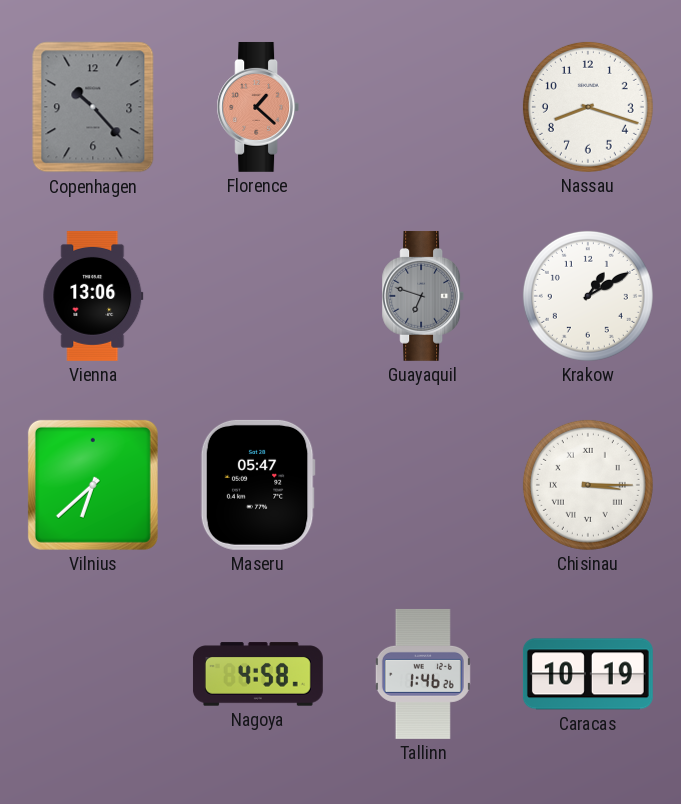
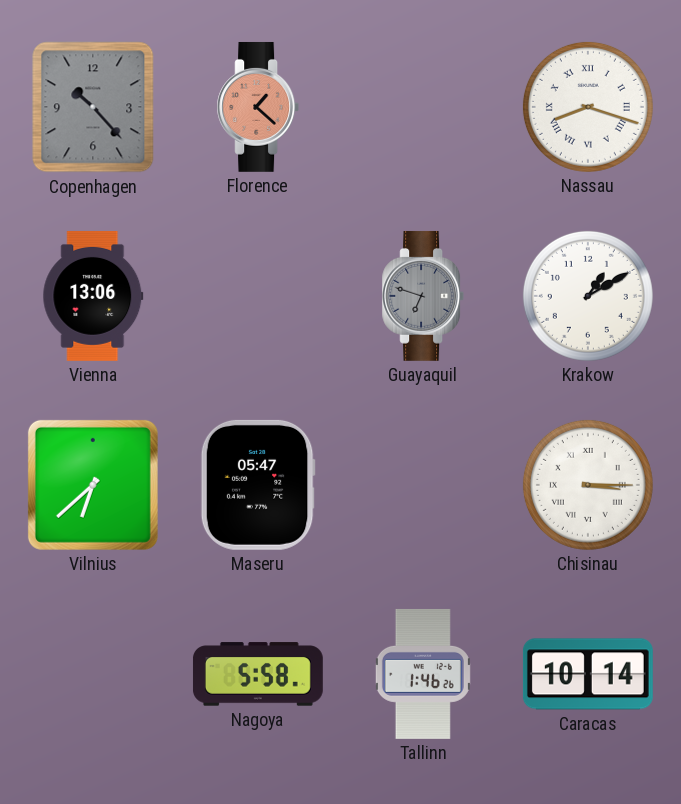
Nassau numerals: Arabic -> Roman (588, 107)
Nagoya: 4:58 -> 5:58 (258, 674)
Caracas: 10:19 -> 10:14 (588, 674)
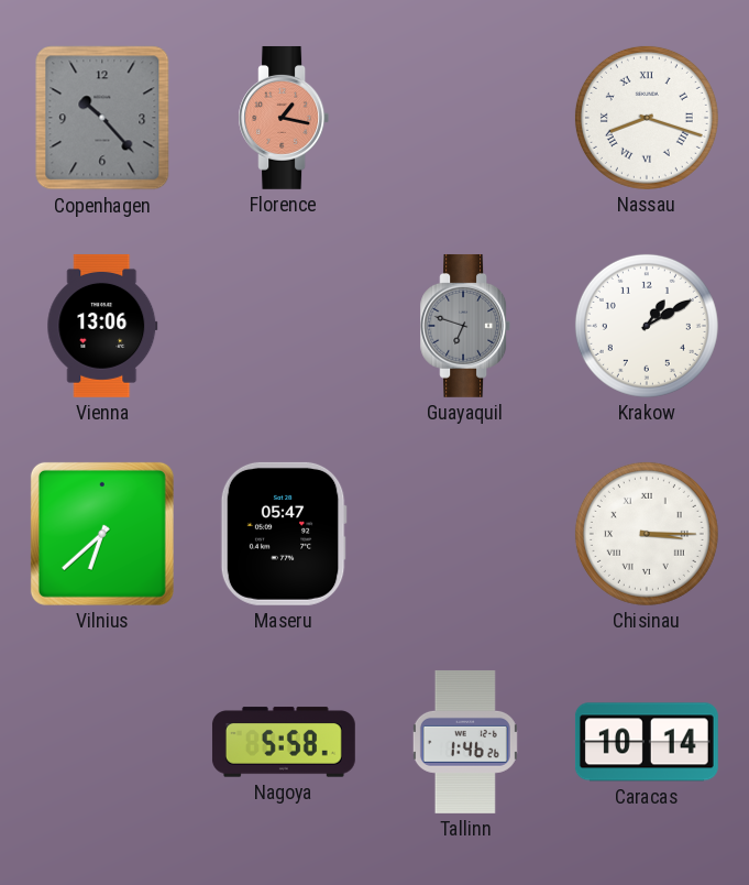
Florence: 1:22 -> 1:17 (284, 118)
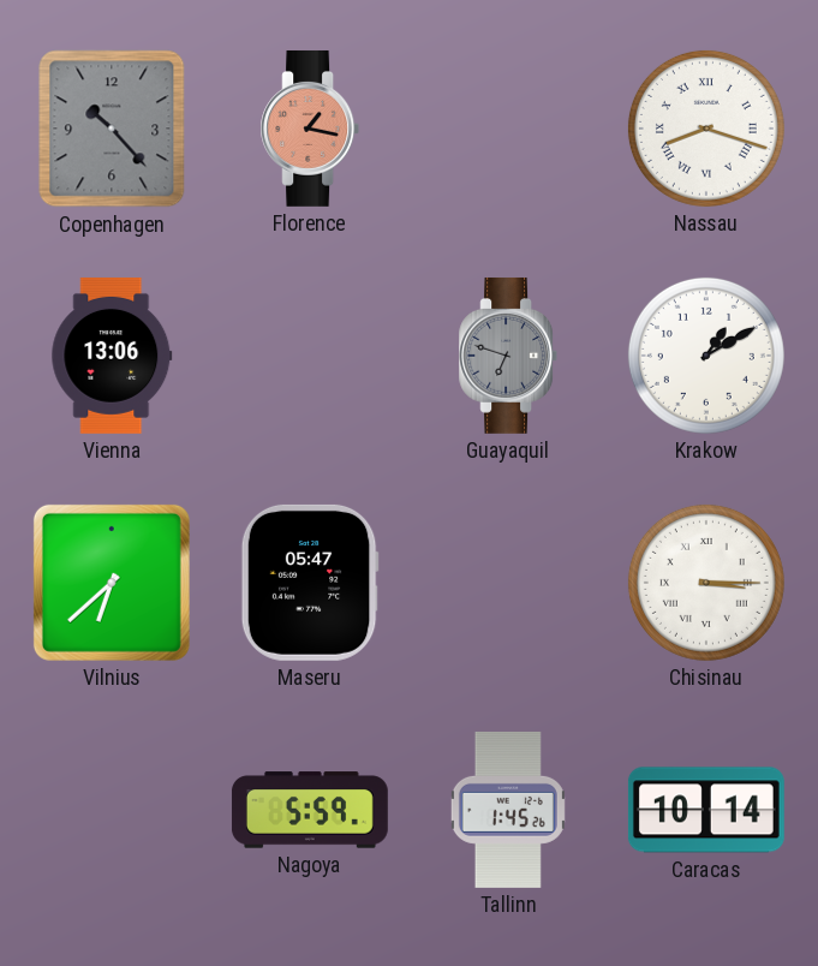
Nagoya: 5:58 -> 5:59 (310, 810)
Tallinn: 1:46 -> 1:45 (508, 810)
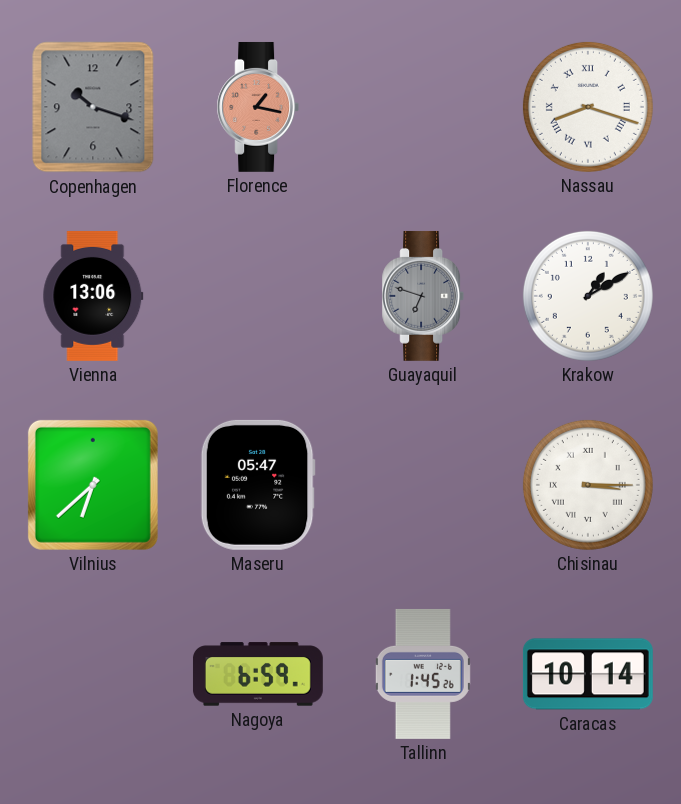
Copenhagen: 10:23 -> 10:18 (93, 107)
Nagoya: 5:59 -> 6:59 (258, 674)
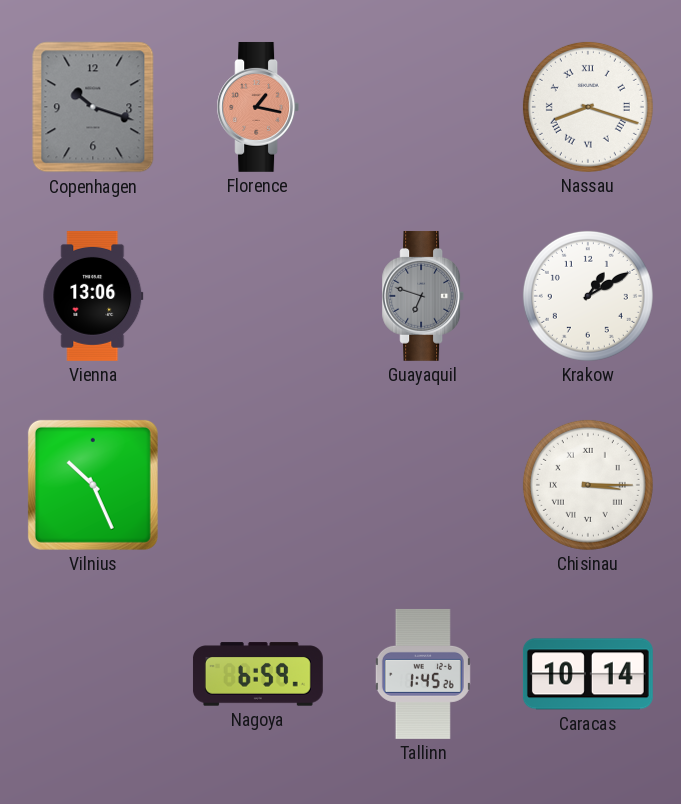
Vilnius: 6:38 -> 10:26 (93, 485)
Maseru: 05:47 -> none (258, 485)
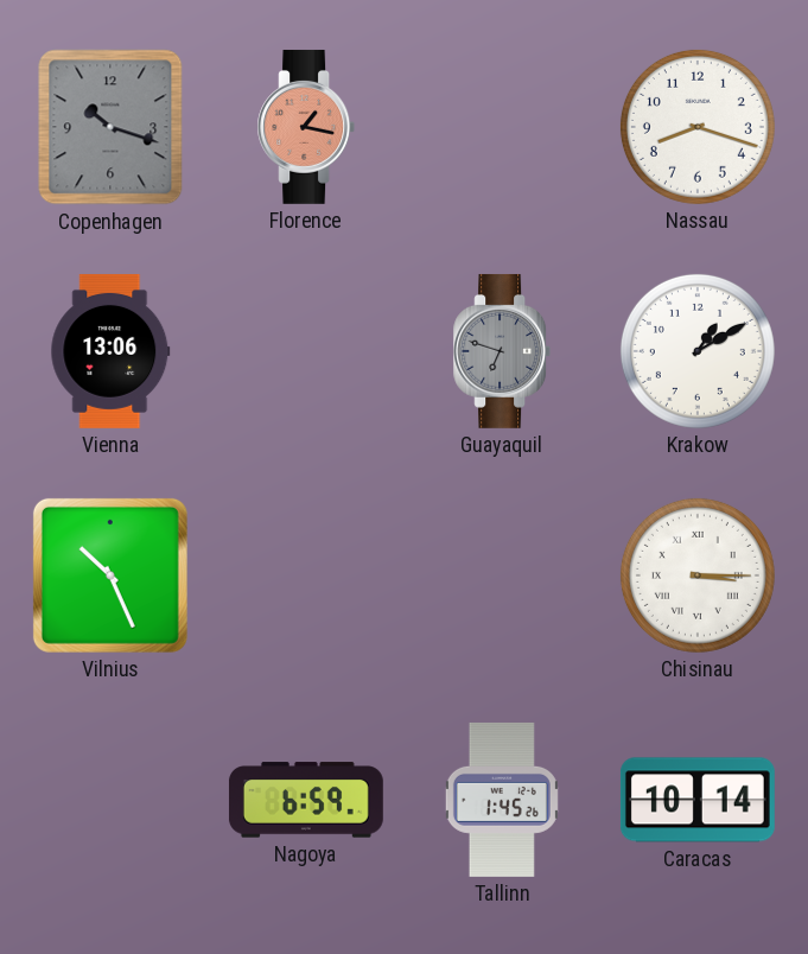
Nassau numerals: Roman -> Arabic (698, 127)
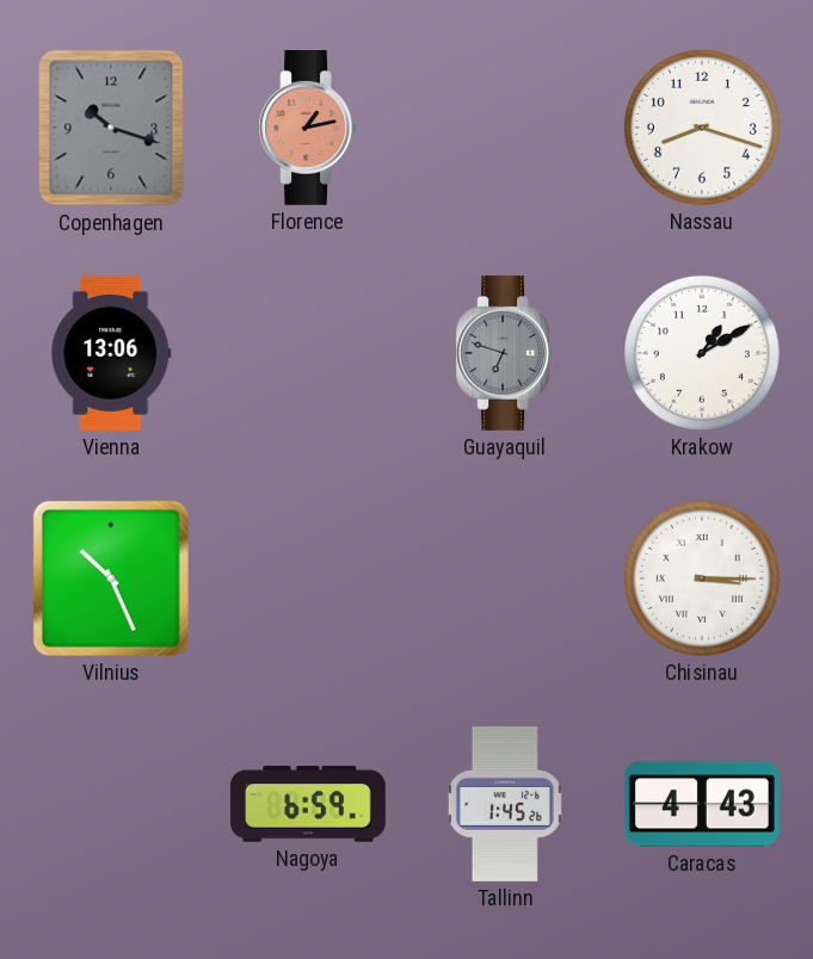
Florence: 1:17 -> 1:13 (308, 128)
Caracas: 10:14 -> 4:43 (702, 804)
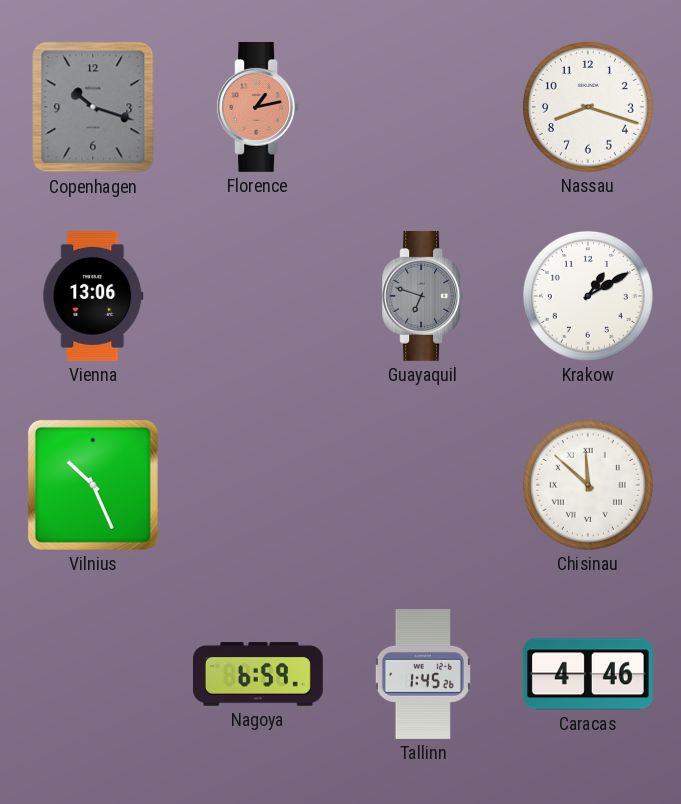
Chisinau: 3:15 -> 11:52 (588, 485)
Caracas: 4:43 -> 4:46 (588, 674)
